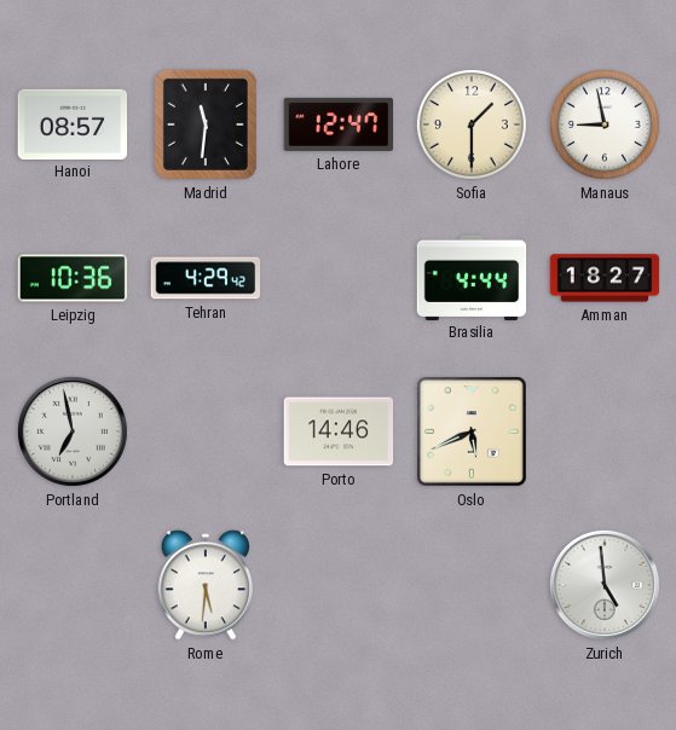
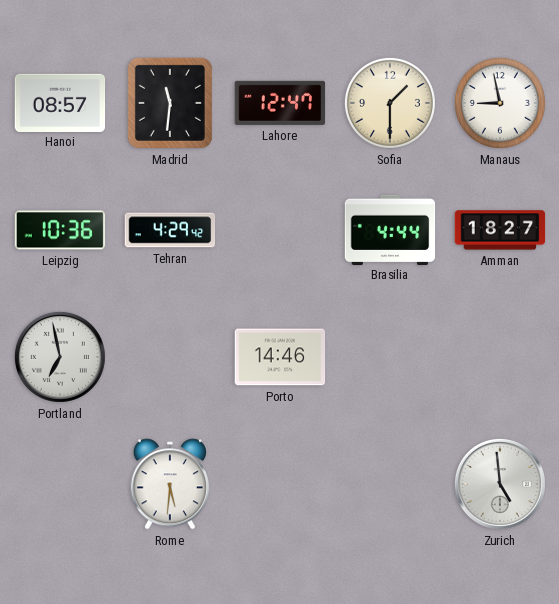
Oslo: 5:41 -> none (472, 431)
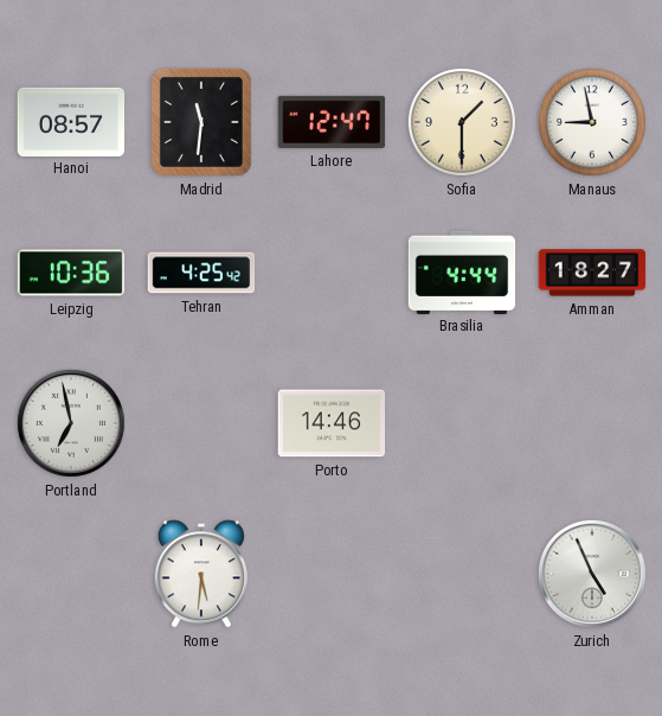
Tehran: 4:29 -> 4:25 (201, 273)
Zurich: 4:59 -> 4:56 (592, 574)
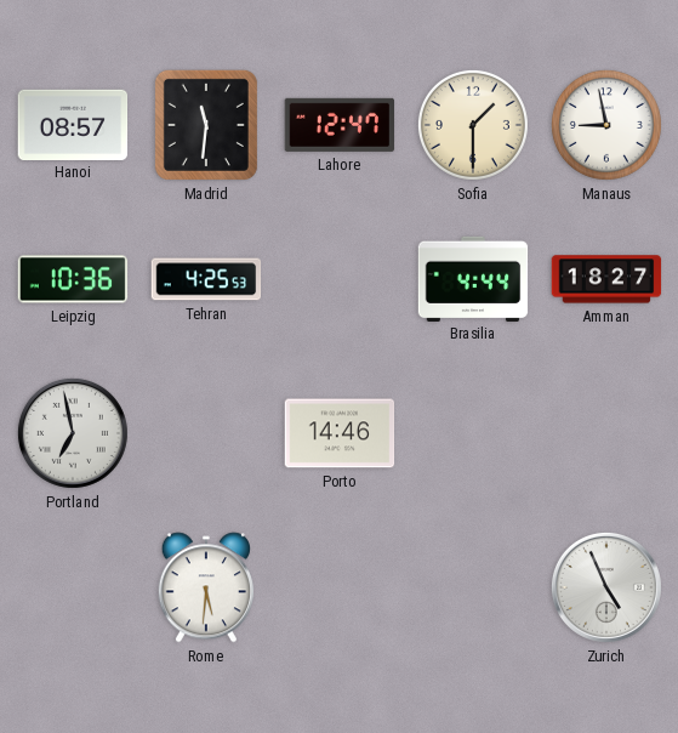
Tehran: 4:25:42 -> 4:25:53 (206, 279)
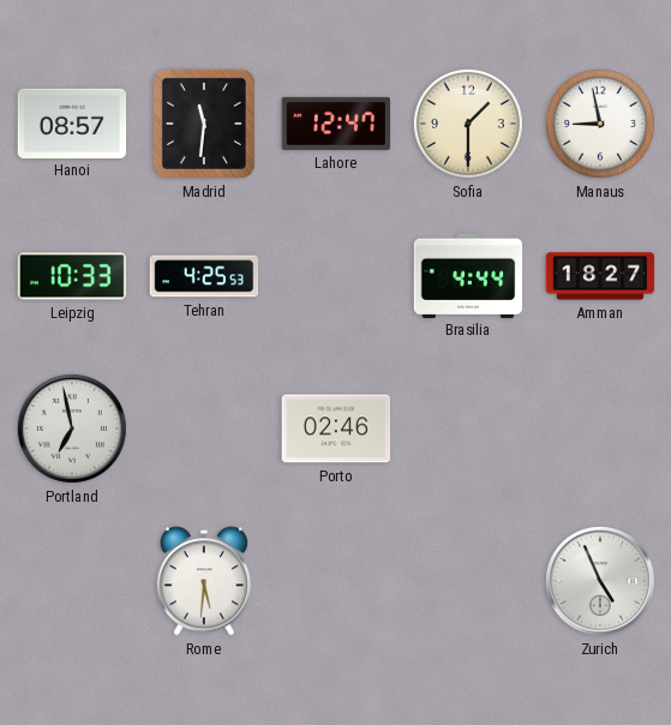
Leipzig: 10:36 -> 10:33 (72, 276)
Porto: 14:46 -> 02:46 (336, 429)
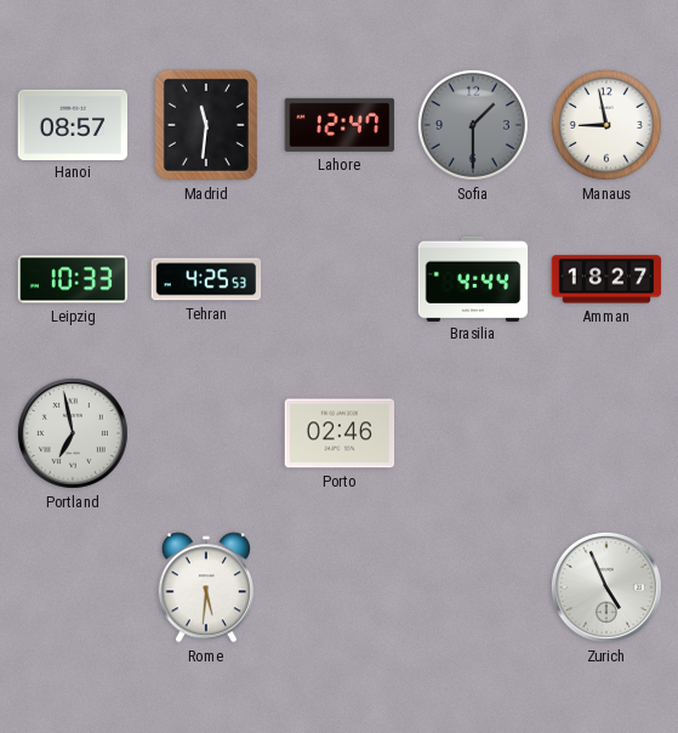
Sofia dial: cream -> grey (473, 125)
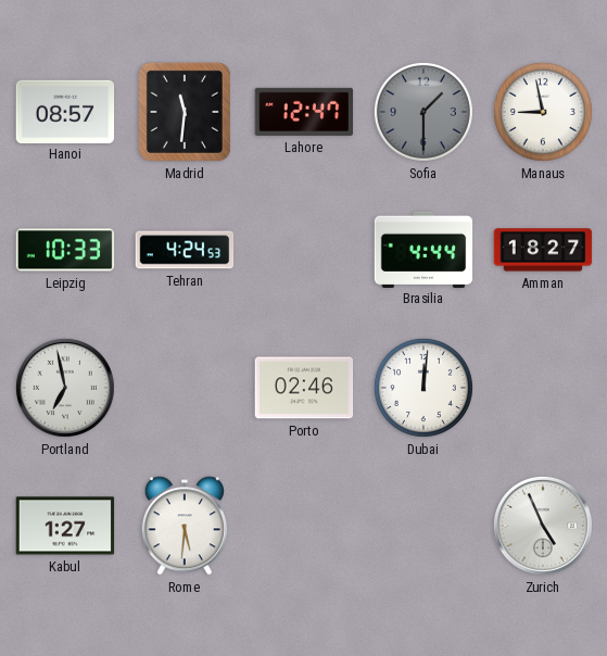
Tehran: 4:25 -> 4:24 (185, 250)
Dubai: none -> 12:01 (423, 388)
Kabul: none -> 1:27 (65, 526)
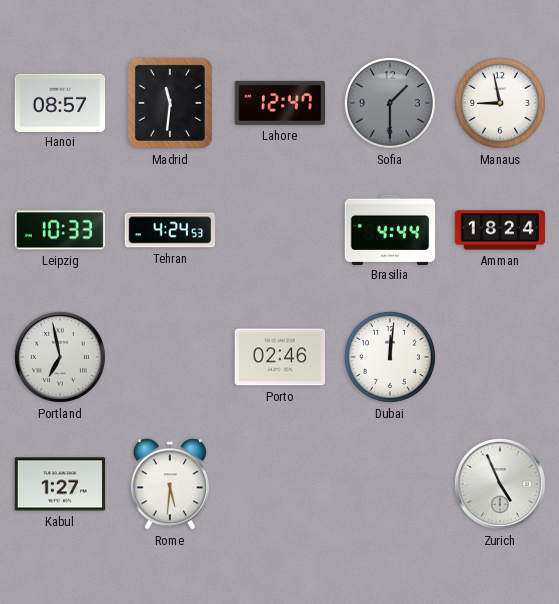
Amman: 18:27 -> 18:24 (500, 230)
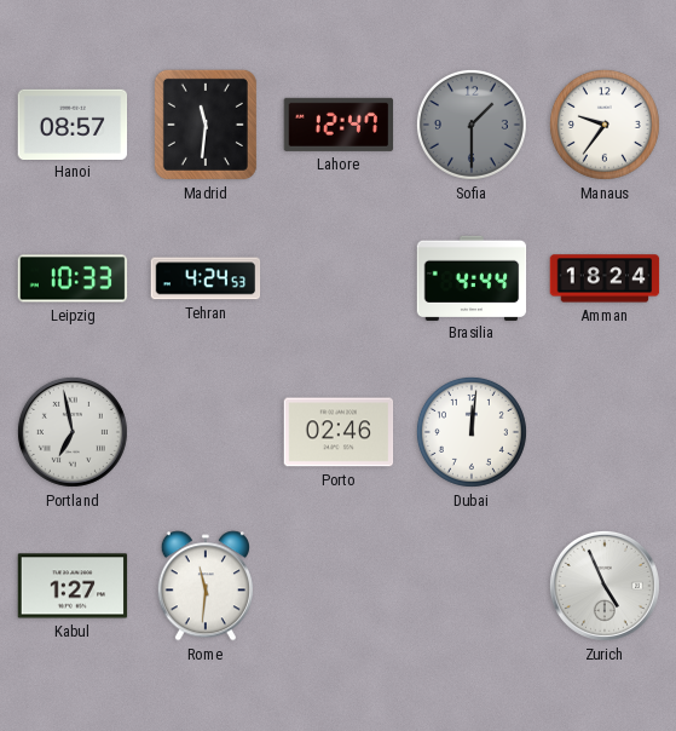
Manaus: 8:58 -> 9:36 (605, 125)
Rome: 5:31 -> 11:31 (206, 586)
